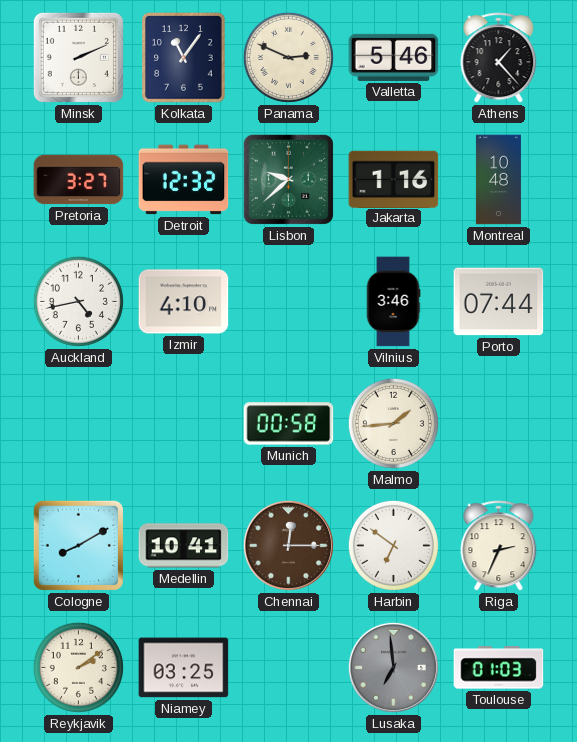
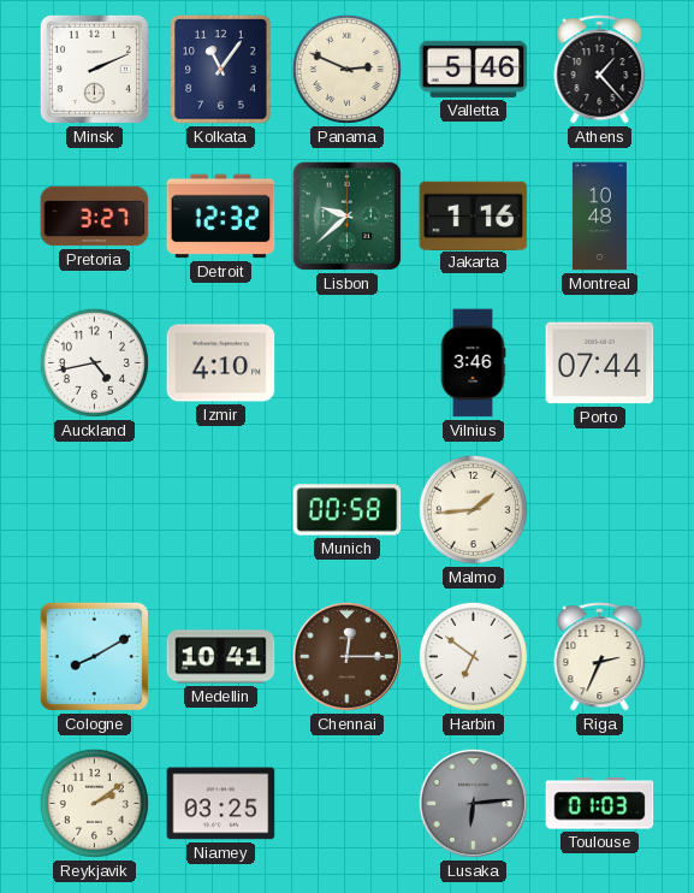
Lusaka: 6:59 -> 6:14 (473, 803)
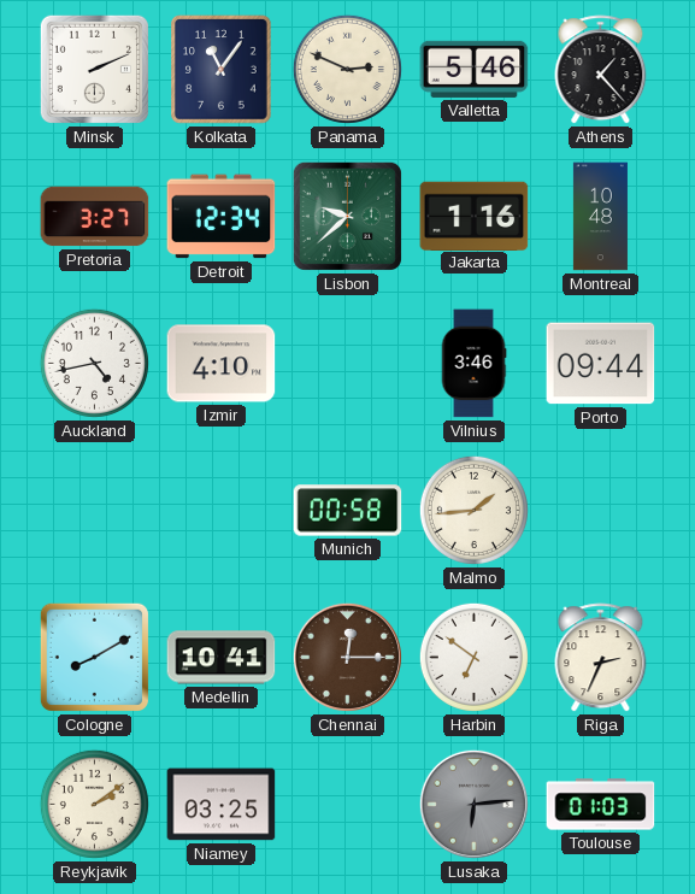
Detroit: 12:32 -> 12:34 (222, 217)
Porto: 07:44 -> 09:44 (601, 364)
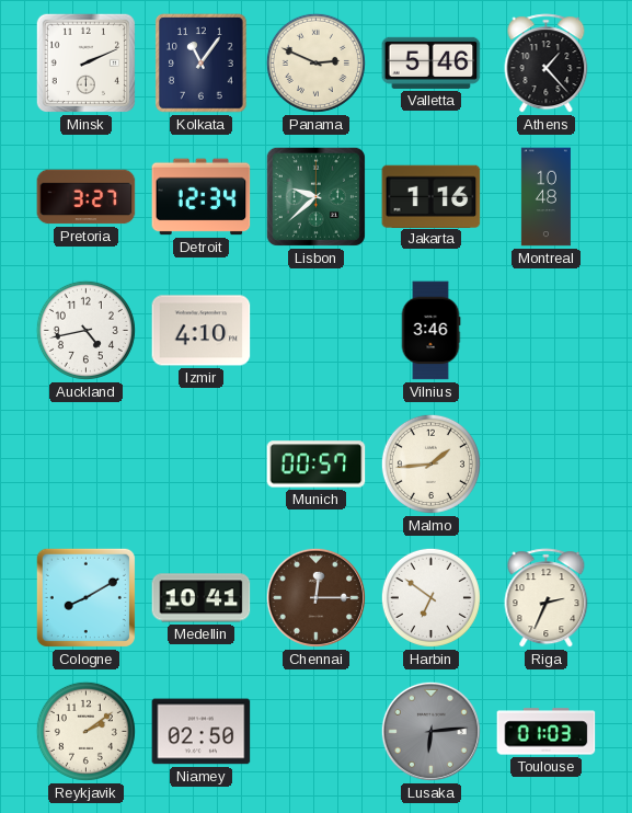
Porto: 09:44 -> none (601, 364)
Munich: 00:58 -> 00:57 (317, 465)
Niamey: 03:25 -> 02:50 (202, 732)
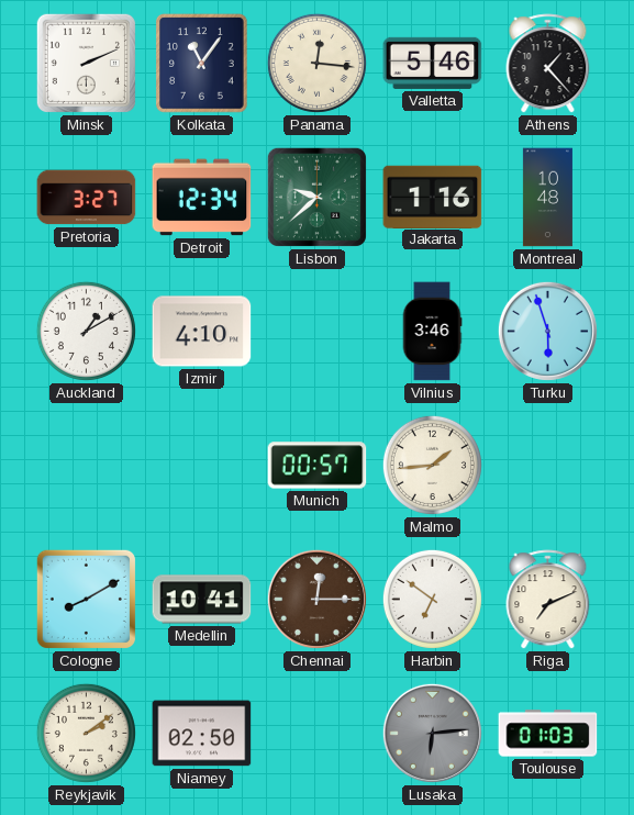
Panama: 2:49 -> 12:16 (316, 63)
Auckland: 4:43 -> 1:10 (86, 331)
Turku: none -> 5:57 (547, 331)
Riga: 2:34 -> 7:11 (548, 600)
